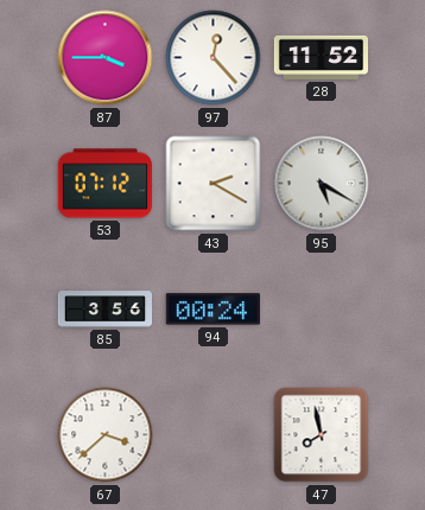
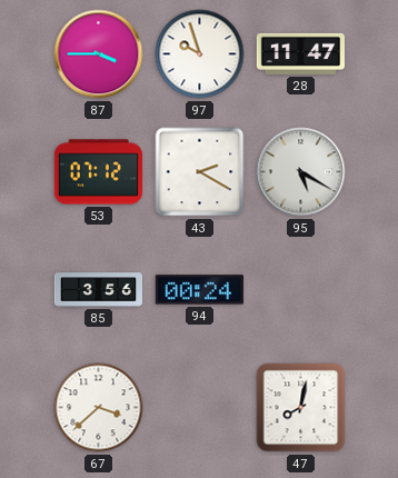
97: 12:23 -> 9:57 (200, 54)
28: 11:52 -> 11:47 (300, 53)
47: 7:58 -> 8:02 (301, 408)
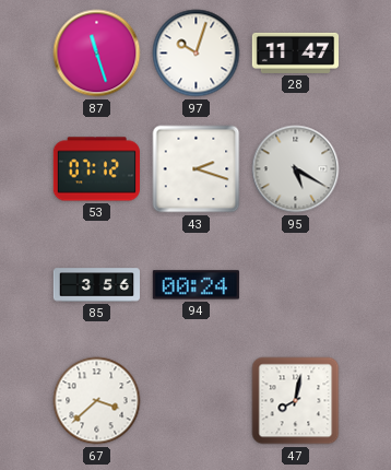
87: 3:45 -> 11:27 (97, 54)
97: 9:57 -> 10:03 (197, 54)
43: 2:20 -> 2:18 (197, 169)
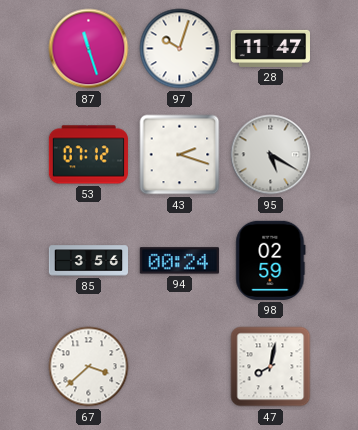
98: none -> 02:59 (271, 260)
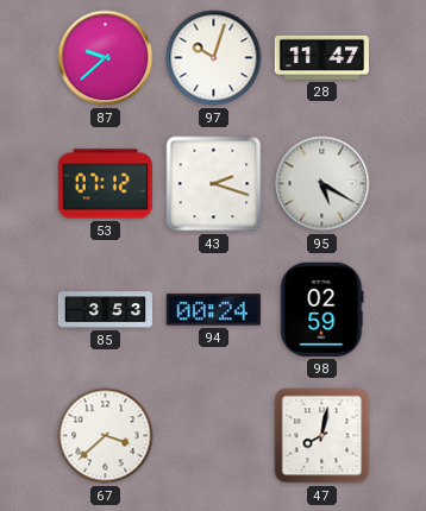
87: 11:27 -> 9:38 (106, 58)
85: 3:56 -> 3:53 (106, 310)
